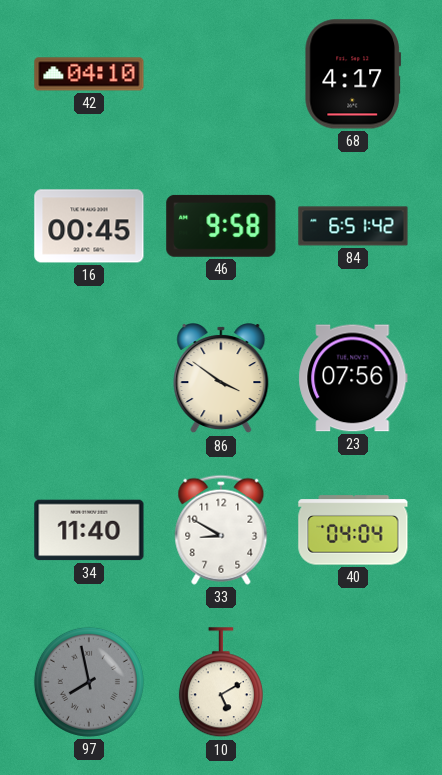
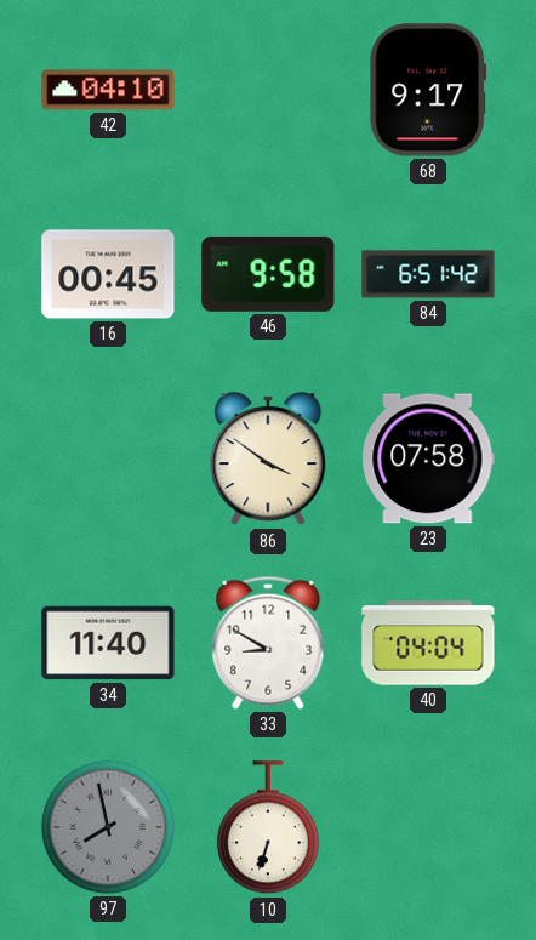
68: 4:17 -> 9:17 (428, 90)
23: 07:56 -> 07:58 (428, 458)
10: 5:10 -> 6:33 (268, 828)
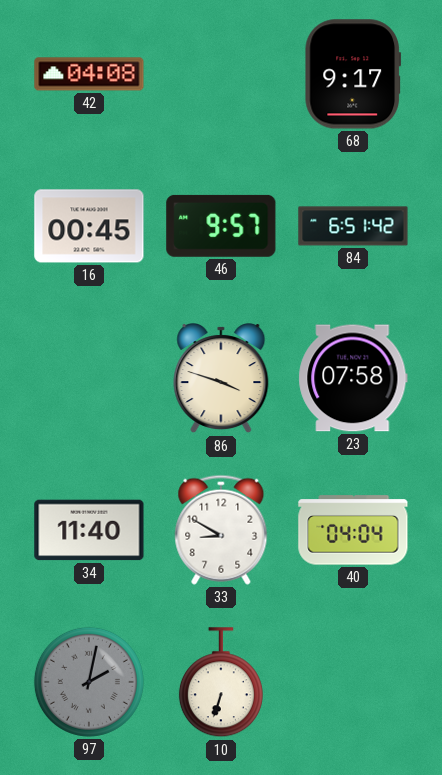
42: 04:10 -> 04:08 (89, 74)
46: 9:58 -> 9:57 (221, 226)
86: 3:51 -> 3:48 (221, 379)
97: 7:58 -> 2:02 (89, 682)
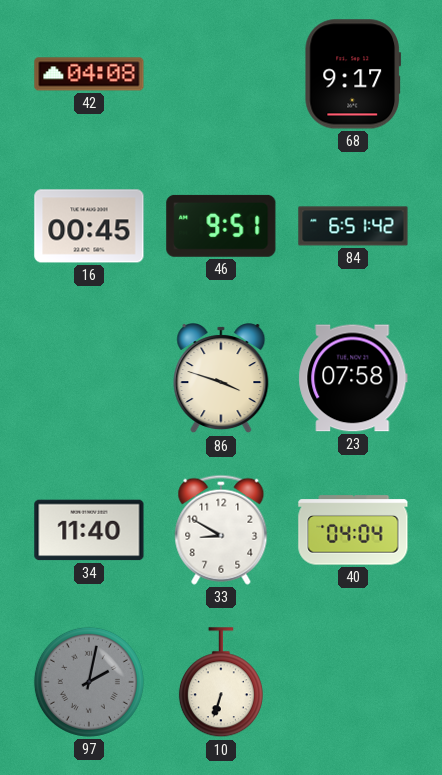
46: 9:57 -> 9:51 (221, 226)
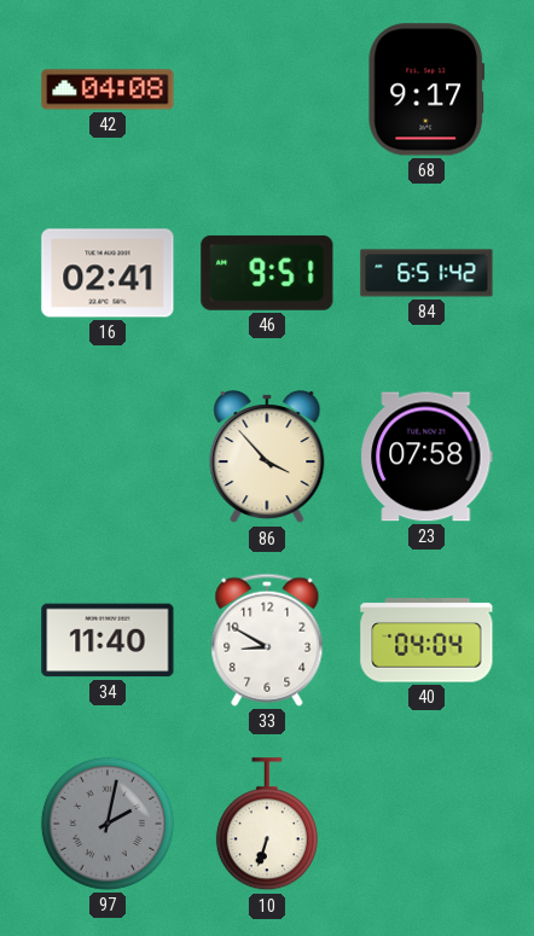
16: 00:45 -> 02:41 (108, 273)
86: 3:48 -> 3:53 (267, 458)
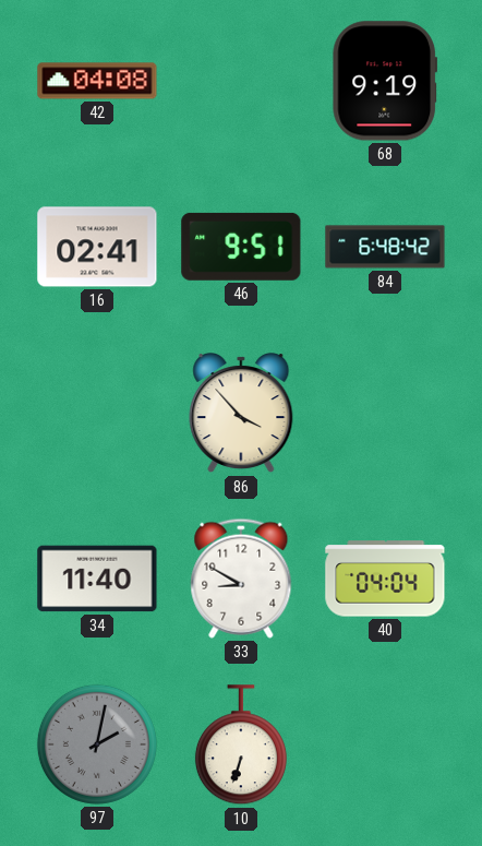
68: 9:17 -> 9:19 (385, 81)
84: 6:51 -> 6:48 (385, 247)
23: 07:58 -> none (426, 457)
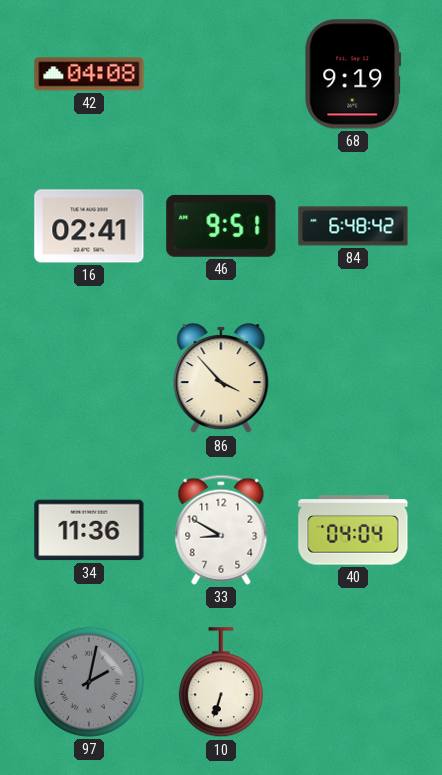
34: 11:40 -> 11:36 (89, 530)
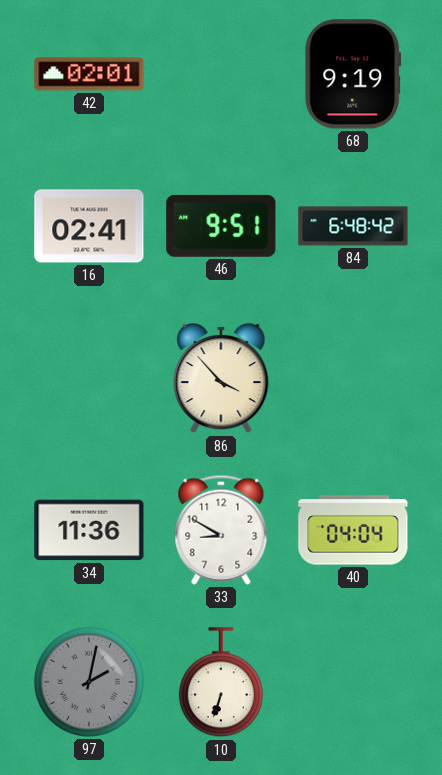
42: 04:08 -> 02:01 (89, 74)
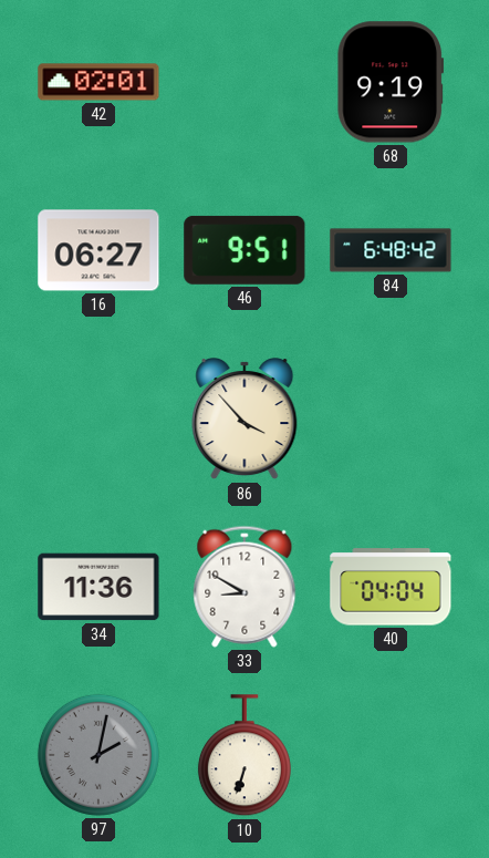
16: 02:41 -> 06:27 (98, 250)
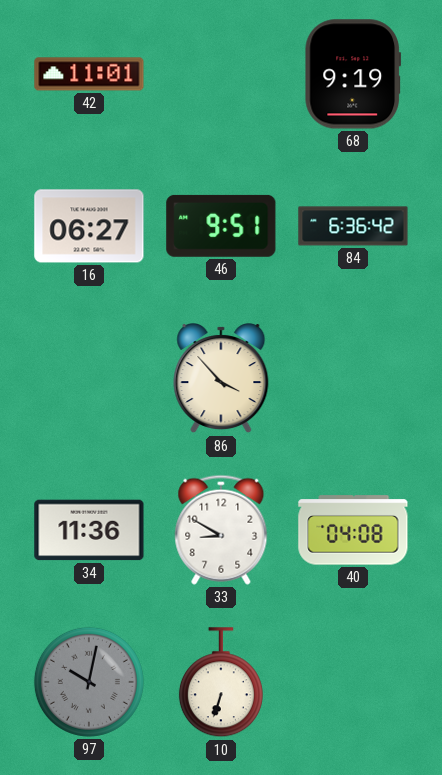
42: 02:01 -> 11:01 (89, 74)
84: 6:48 -> 6:36 (353, 226)
40: 04:04 -> 04:08 (353, 530)
97: 2:02 -> 10:02 (89, 682)
